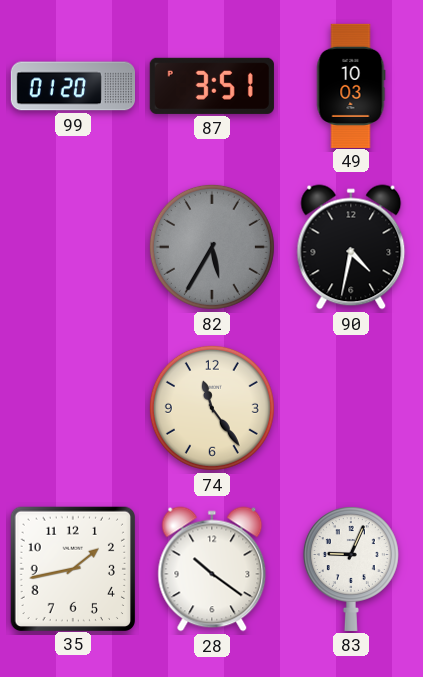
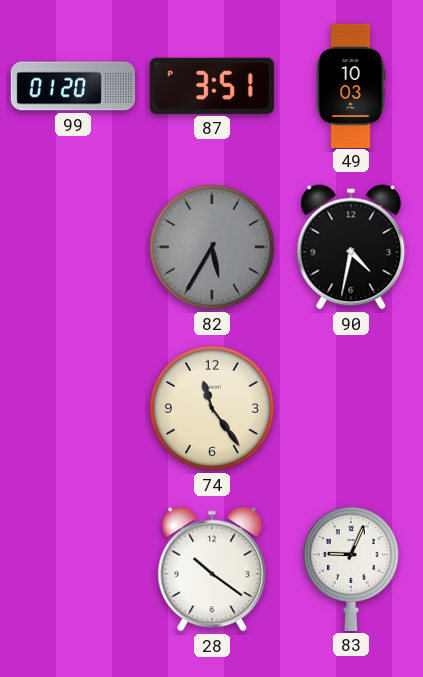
35: 1:43 -> none (72, 568)
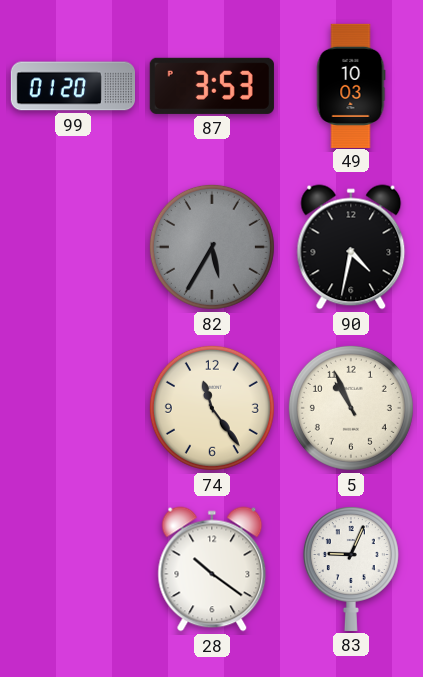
87: 3:51 -> 3:53 (212, 86)
5: none -> 10:56 (351, 408)
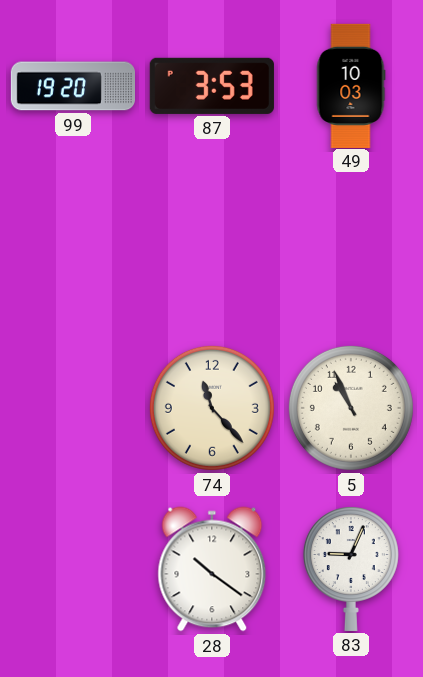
99: 01:20 -> 19:20 (72, 86)
82: 5:35 -> none (212, 247)
90: 4:32 -> none (351, 247)
74: 11:24 -> 11:23 (212, 408)
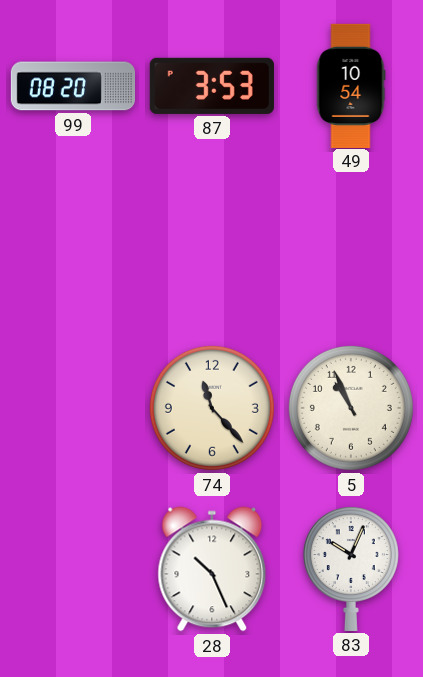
99: 19:20 -> 08:20 (72, 86)
49: 10:03 -> 10:54 (351, 85)
28: 10:21 -> 10:26 (212, 569)
83: 9:04 -> 10:04 (351, 569)
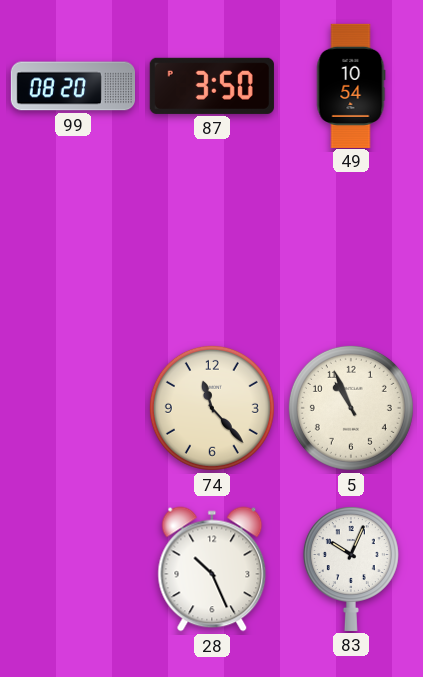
87: 3:53 -> 3:50 (212, 86)
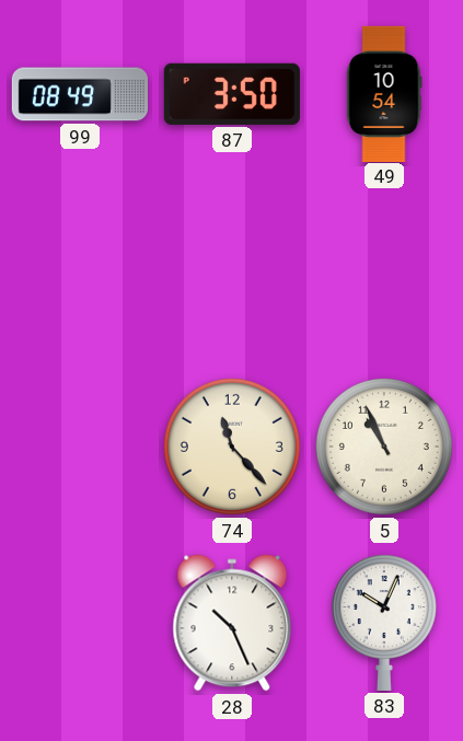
99: 08:20 -> 08:49 (79, 94)
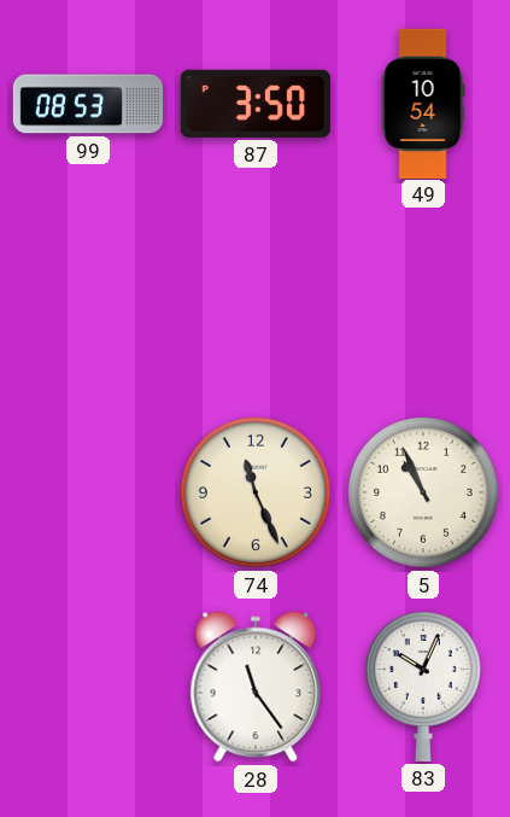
99: 08:49 -> 08:53 (87, 104)
74: 11:23 -> 11:26 (256, 492)
28: 10:26 -> 11:24 (256, 687)
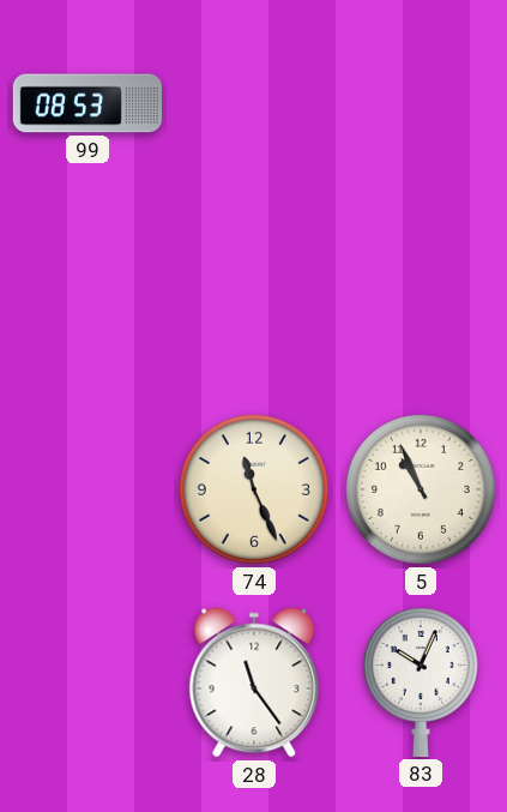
87: 3:50 -> none (256, 104)
49: 10:54 -> none (423, 103)
